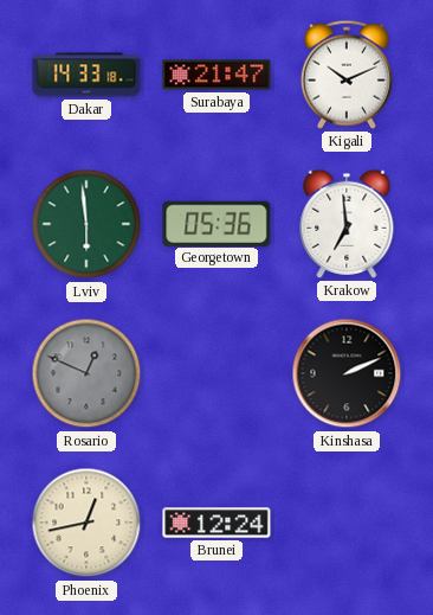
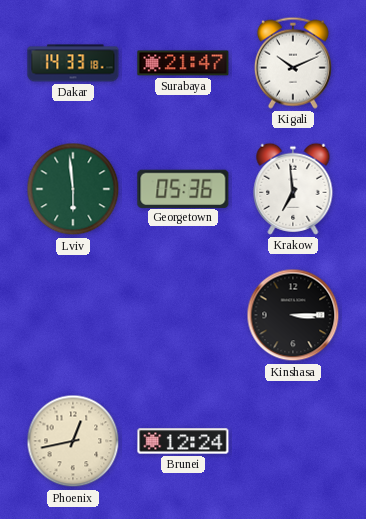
Rosario: 12:49 -> none (86, 373)
Kinshasa: 2:11 -> 3:15 (293, 315)
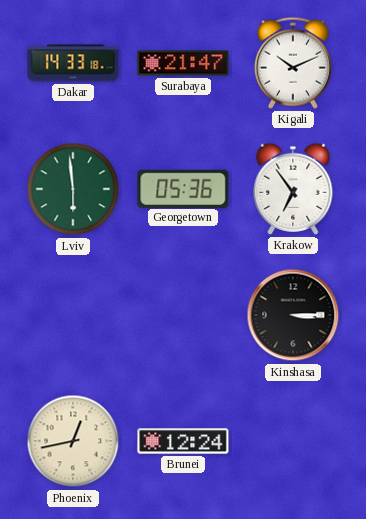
Krakow: 6:59 -> 6:54 (293, 189)
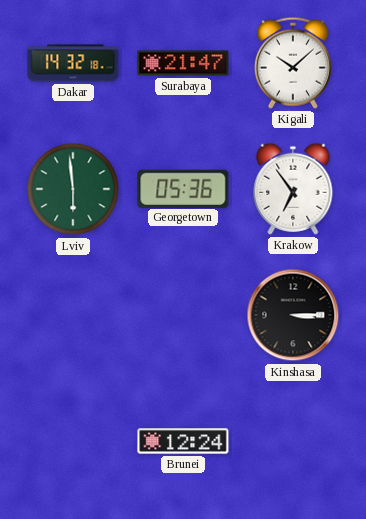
Dakar: 14:33 -> 14:32 (73, 63)
Kigali: 10:11 -> 10:08 (293, 63)
Phoenix: 12:43 -> none (73, 441)
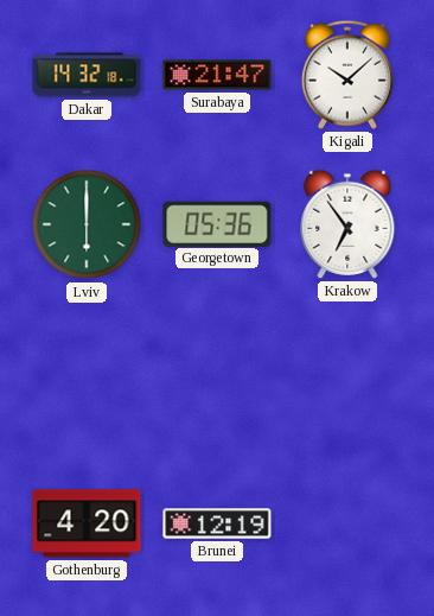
Lviv: 5:59 -> 6:00 (87, 224)
Kinshasa: 3:15 -> none (293, 315)
Gothenburg: none -> 4:20 (87, 523)
Brunei: 12:24 -> 12:19 (217, 523)
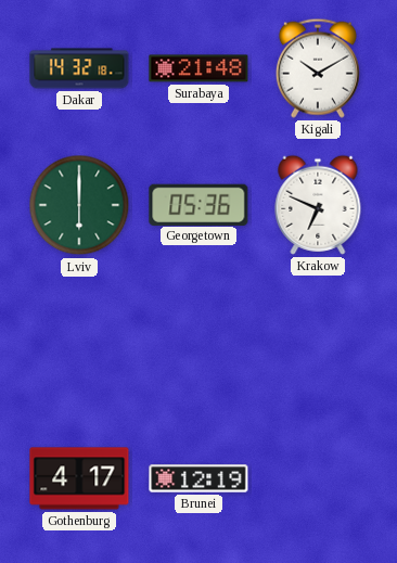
Surabaya: 21:47 -> 21:48 (198, 68)
Kigali: 10:08 -> 10:10 (318, 68)
Krakow: 6:54 -> 6:49 (318, 205)
Gothenburg: 4:20 -> 4:17 (79, 478)
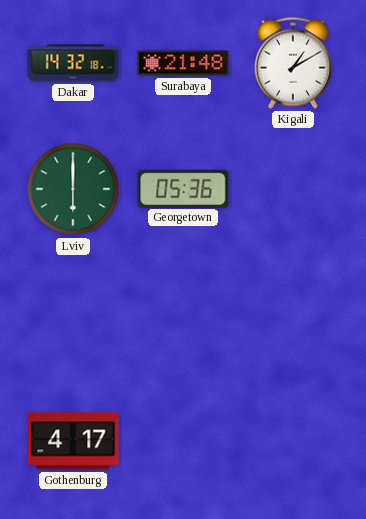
Kigali: 10:10 -> 1:10 (293, 63)
Krakow: 6:49 -> none (318, 205)
Brunei: 12:19 -> none (198, 478)
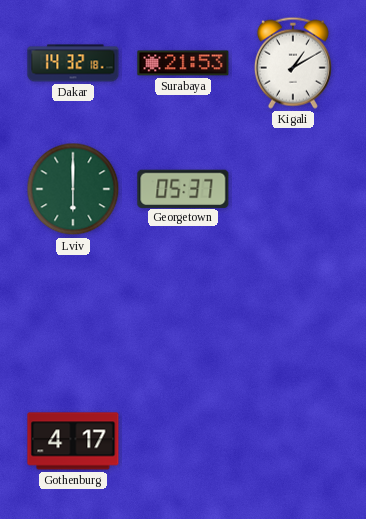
Surabaya: 21:48 -> 21:53 (183, 63)
Georgetown: 05:36 -> 05:37 (183, 188)
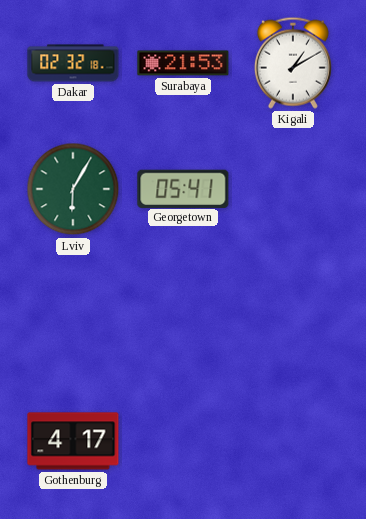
Dakar: 14:32 -> 02:32 (73, 63)
Lviv: 6:00 -> 6:05 (73, 189)
Georgetown: 05:37 -> 05:41 (183, 188)
